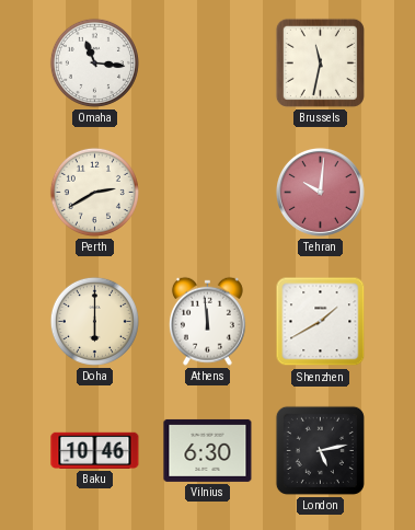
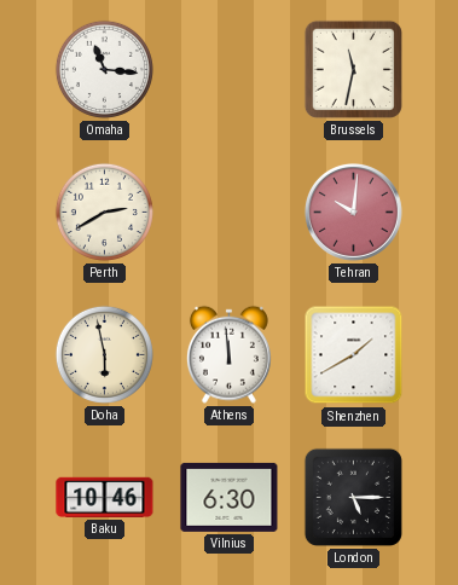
Doha: 6:00 -> 5:58 (104, 354)
London: 5:13 -> 5:15 (353, 497)
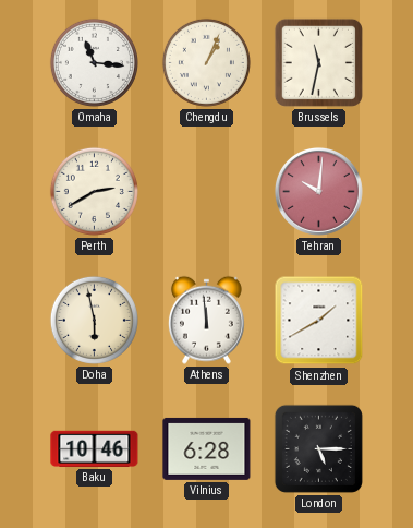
Chengdu: none -> 1:04 (206, 62)
Vilnius: 6:30 -> 6:28 (207, 448)
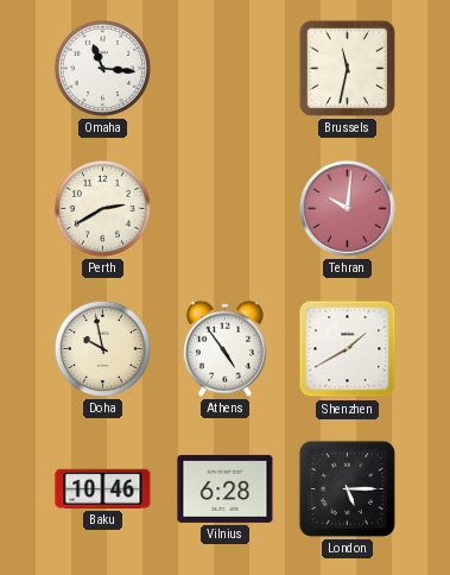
Chengdu: 1:04 -> none (206, 62)
Doha: 5:58 -> 9:58 (102, 348)
Athens: 11:59 -> 4:54 (224, 348)
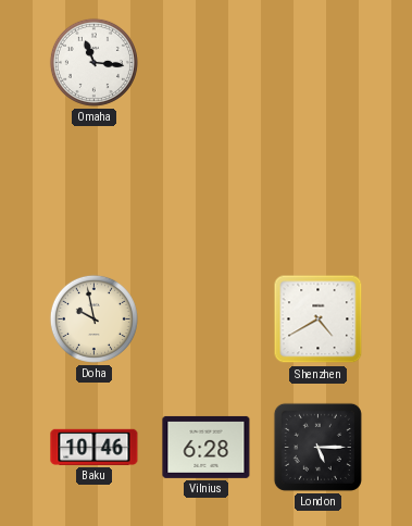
Brussels: 11:32 -> none (347, 68)
Perth: 2:40 -> none (102, 208)
Tehran: 10:01 -> none (347, 208)
Athens: 4:54 -> none (224, 348)
Shenzhen: 1:40 -> 4:40 (319, 320)
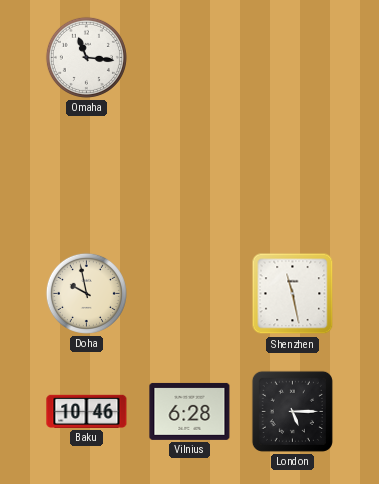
Shenzhen: 4:40 -> 11:28 (293, 294)
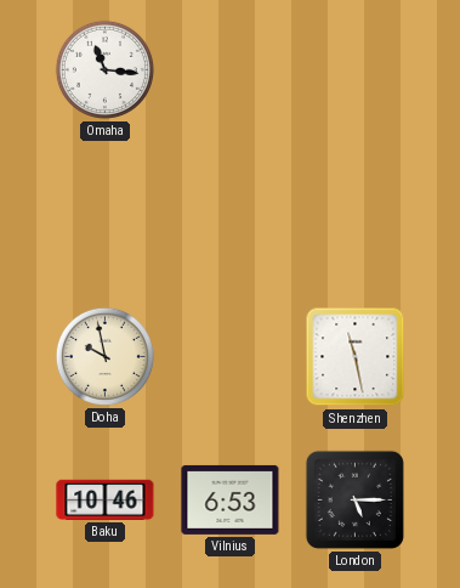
Vilnius: 6:28 -> 6:53 (231, 499)
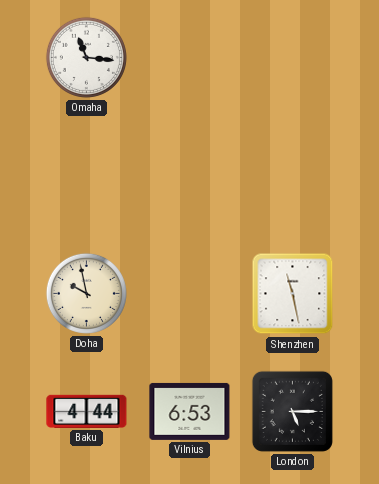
Baku: 10:46 -> 4:44 (87, 411)
